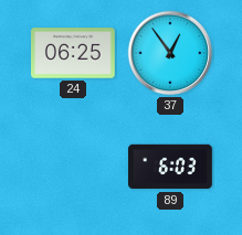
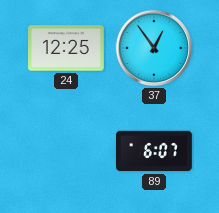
24: 06:25 -> 12:25 (67, 48)
89: 6:03 -> 6:07 (155, 151)
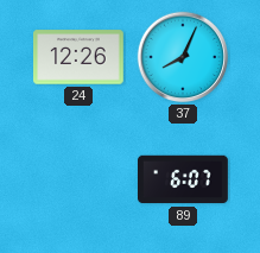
24: 12:25 -> 12:26 (80, 57)
37: 12:54 -> 8:04 (183, 57)
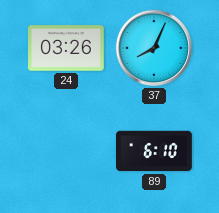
24: 12:26 -> 03:26 (67, 48)
89: 6:07 -> 6:10 (155, 151)
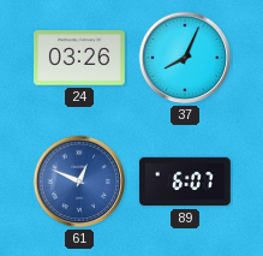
61: none -> 12:49 (79, 181)
89: 6:10 -> 6:07 (186, 181)
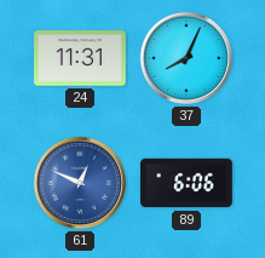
24: 03:26 -> 11:31 (81, 58)
89: 6:07 -> 6:06 (188, 183)
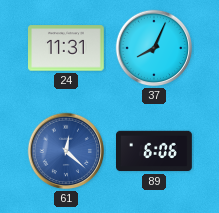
61: 12:49 -> 12:22 (66, 151)
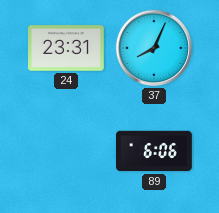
24: 11:31 -> 23:31 (67, 48)
61: 12:22 -> none (66, 151)
